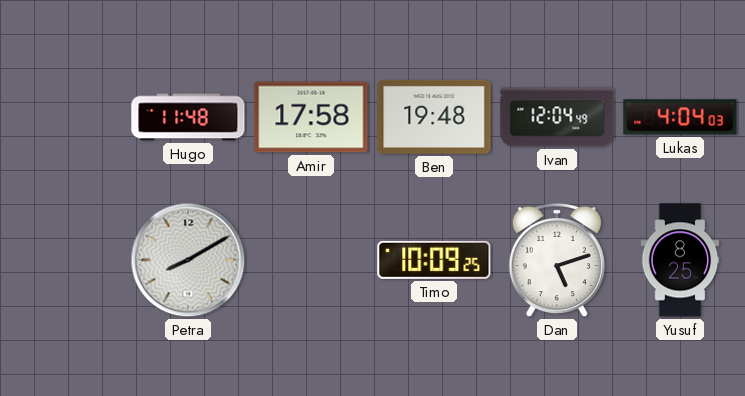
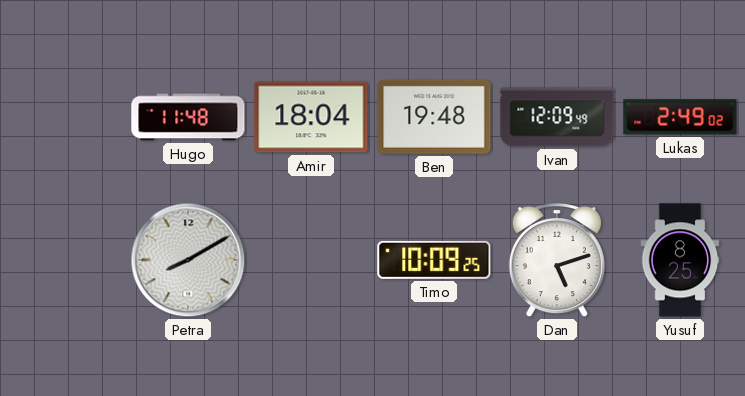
Amir: 17:58 -> 18:04 (311, 117)
Ivan: 12:04 -> 12:09 (557, 117)
Lukas: 4:04 -> 2:49 (680, 117)
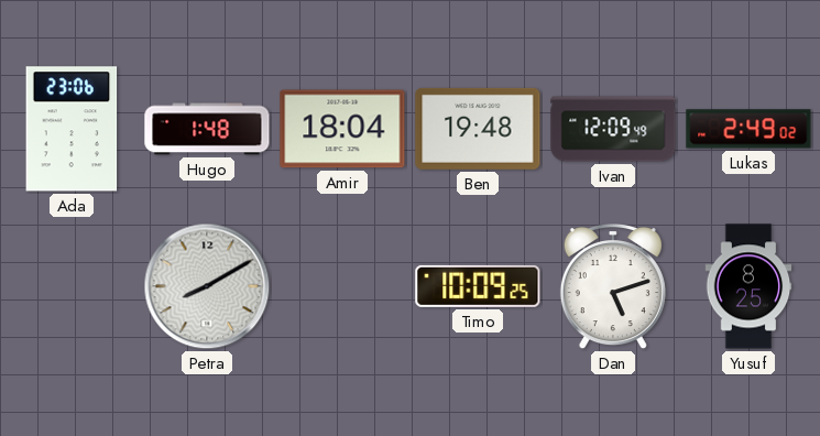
Ada: none -> 23:06 (72, 129)
Hugo: 11:48 -> 1:48 (207, 129)
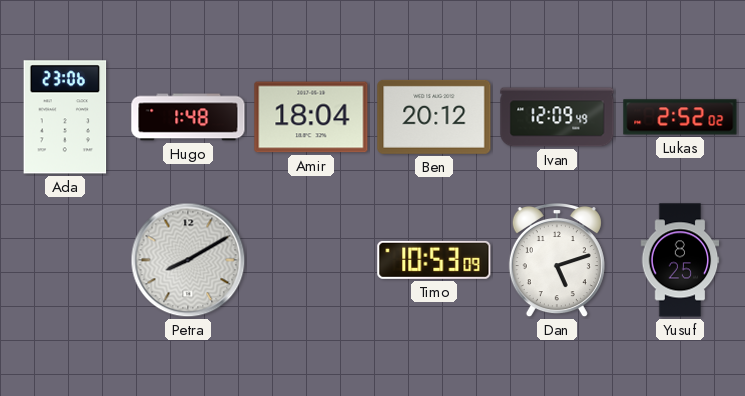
Ben: 19:48 -> 20:12 (434, 117)
Lukas: 2:49 -> 2:52 (680, 117)
Timo: 10:09 -> 10:53 (434, 260)
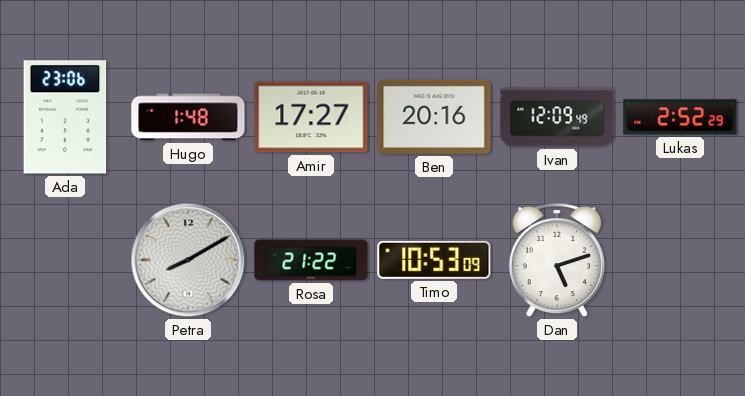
Amir: 18:04 -> 17:27 (311, 117)
Ben: 20:12 -> 20:16 (434, 117)
Lukas: 2:52:02 -> 2:52:29 (680, 117)
Rosa: none -> 21:22 (311, 260)
Yusuf: 8:25 -> none (680, 260)
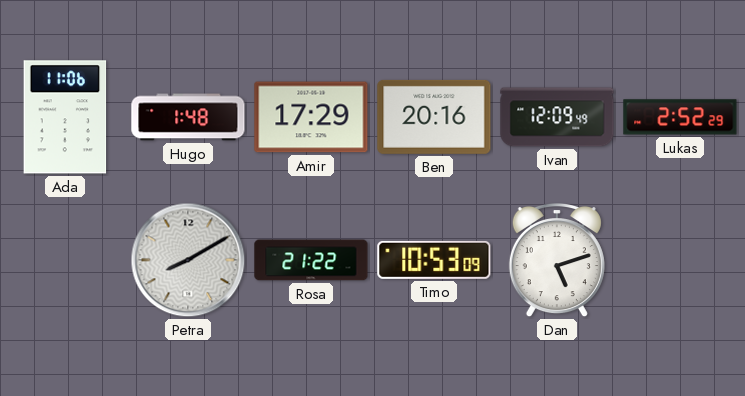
Ada: 23:06 -> 11:06 (65, 117)
Amir: 17:27 -> 17:29 (311, 117)
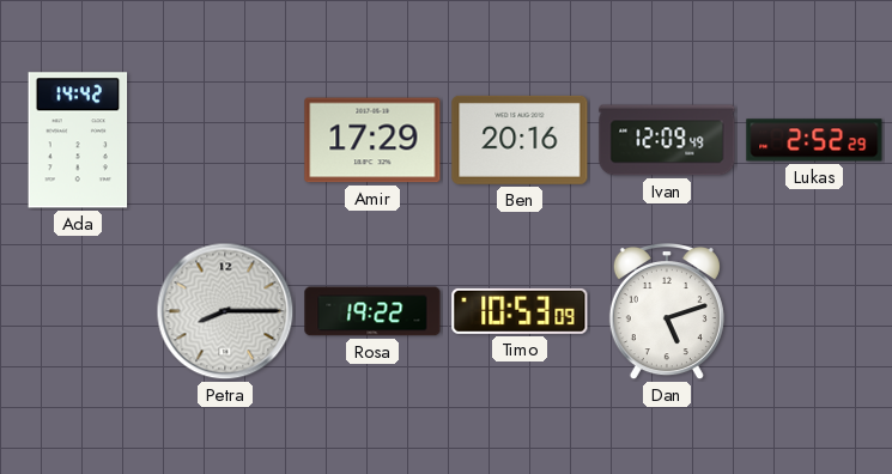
Ada: 11:06 -> 14:42 (78, 140)
Hugo: 1:48 -> none (188, 117)
Petra: 8:10 -> 8:15 (225, 311)
Rosa: 21:22 -> 19:22 (372, 311)
